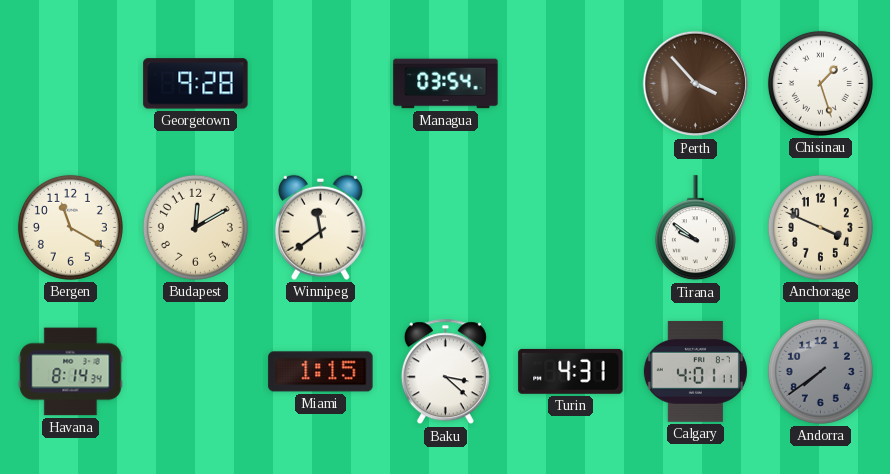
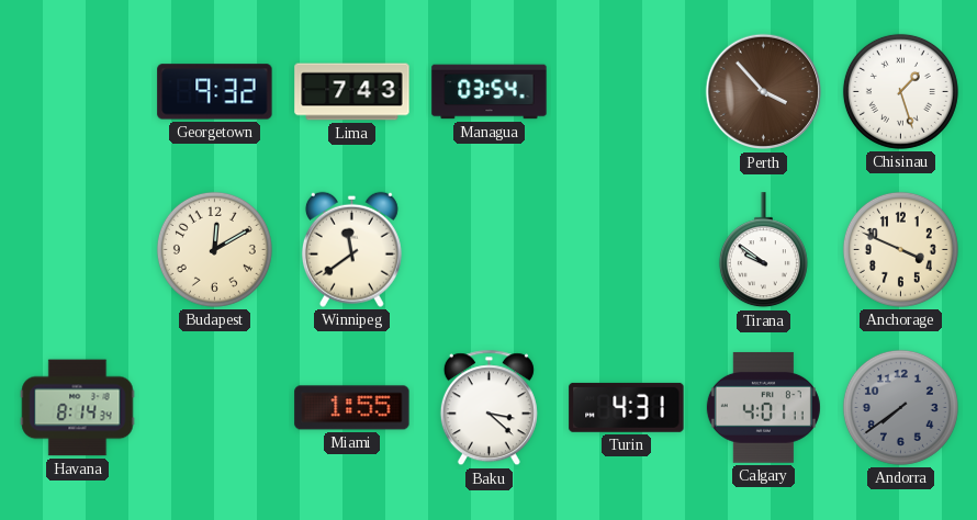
Georgetown: 9:28 -> 9:32 (215, 92)
Lima: none -> 7:43 (352, 92)
Bergen: 11:20 -> none (70, 227)
Miami: 1:15 -> 1:55 (352, 408)
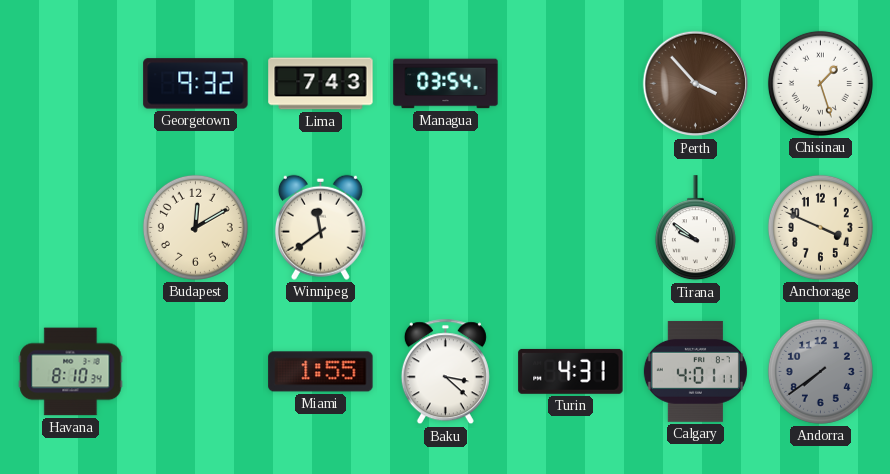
Havana: 8:14 -> 8:10 (71, 372)
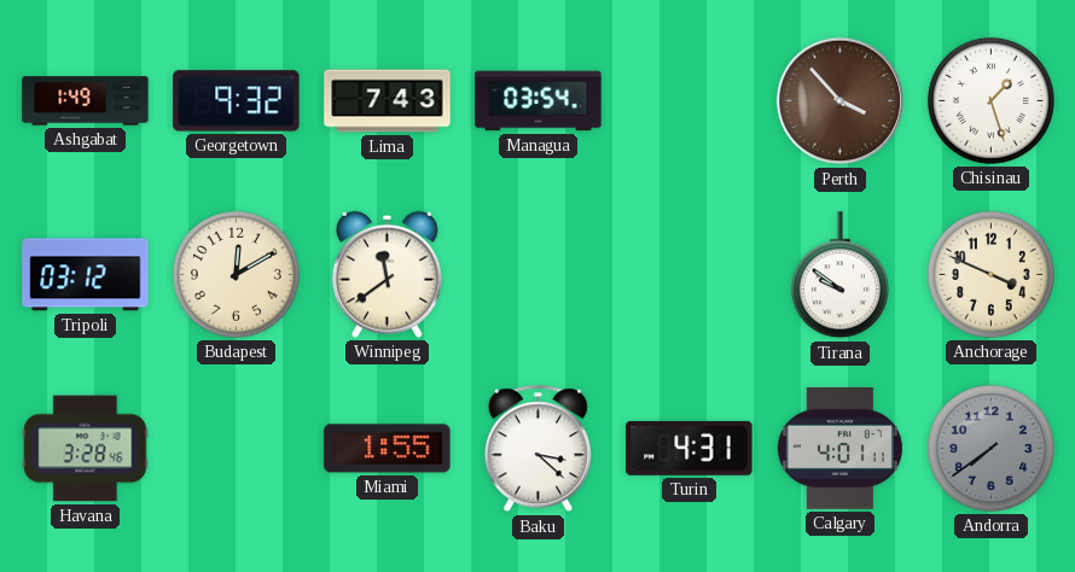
Ashgabat: none -> 1:49 (86, 101)
Tripoli: none -> 03:12 (86, 275)
Havana: 8:10 -> 3:28 (86, 449)
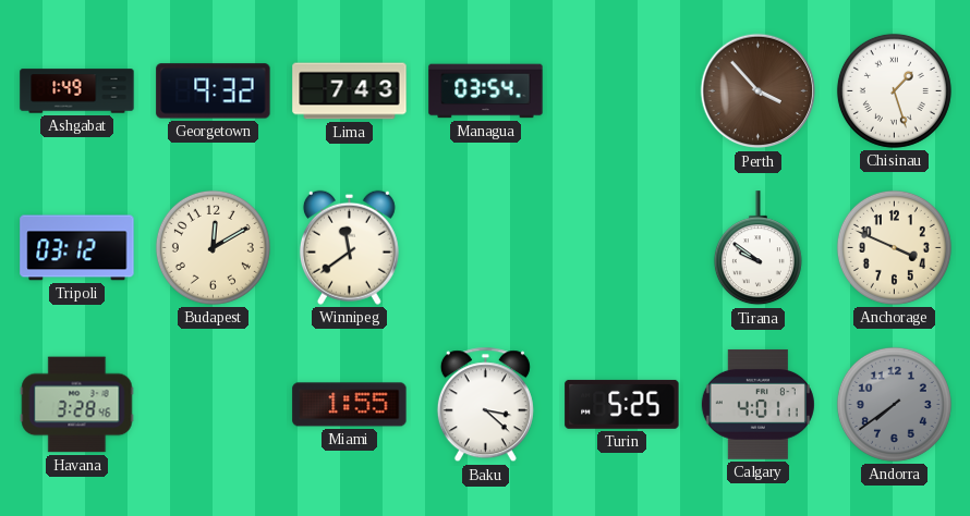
Turin: 4:31 -> 5:25 (622, 404)
